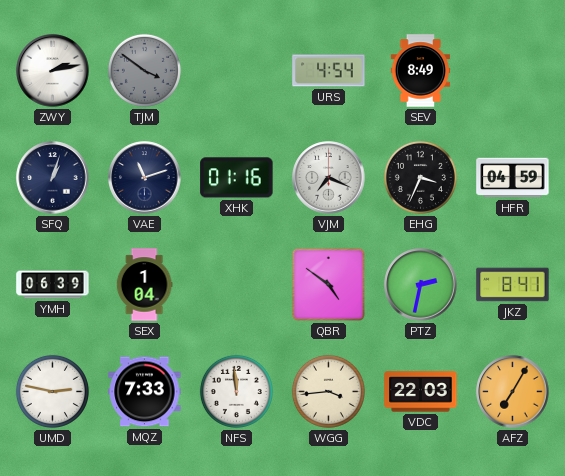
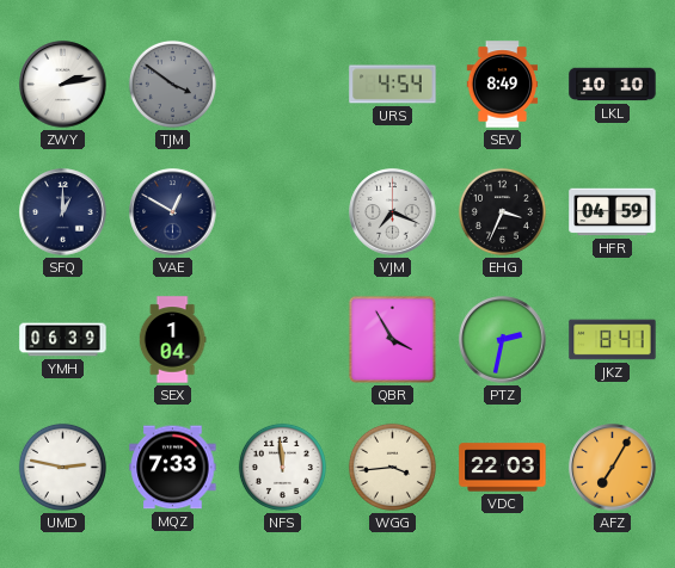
LKL: none -> 10:10 (613, 85)
SFQ: 1:03 -> 1:00 (63, 212)
VAE: 11:12 -> 12:50 (173, 212)
XHK: 01:16 -> none (237, 178)
QBR: 4:51 -> 3:55 (392, 339)
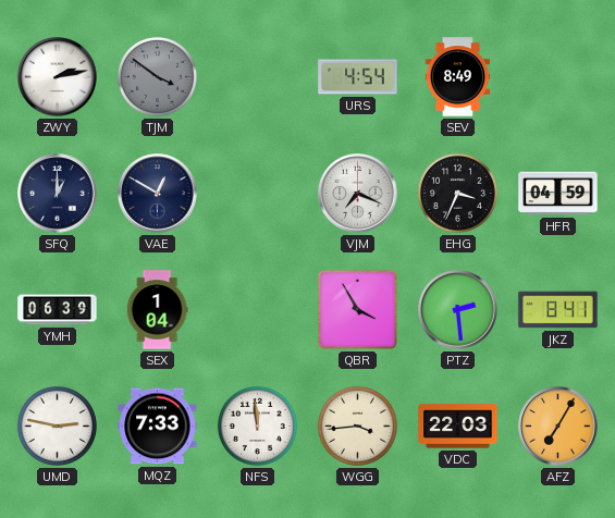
LKL: 10:10 -> none (613, 85)
PTZ: 2:32 -> 2:29 (458, 310)
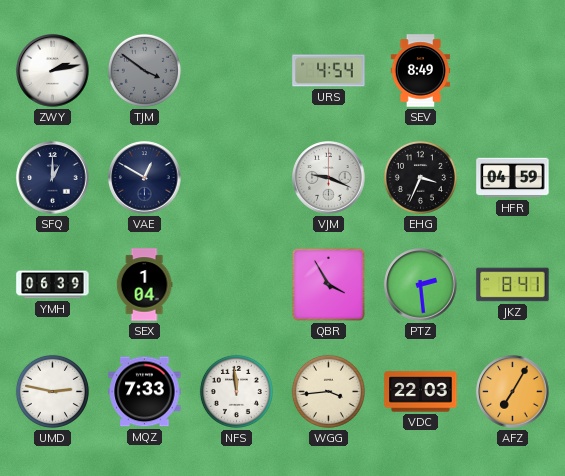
VJM: 7:19 -> 9:19 (329, 178)
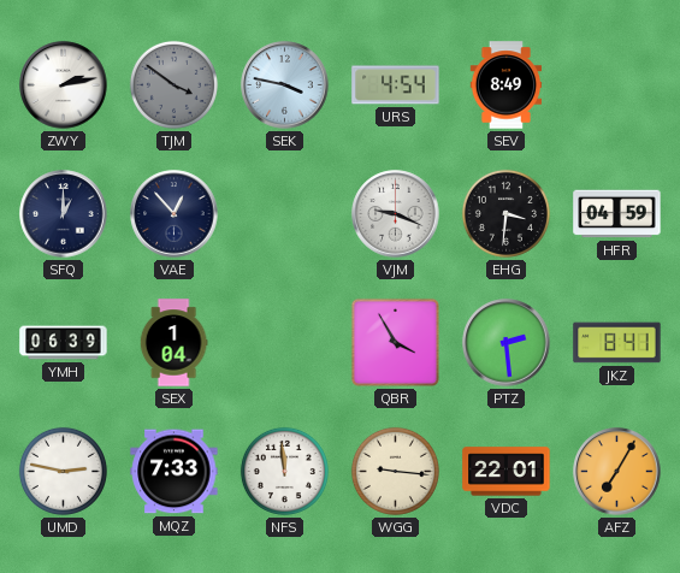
SEK: none -> 3:47 (285, 85)
VAE: 12:50 -> 12:53 (175, 214)
EHG: 3:34 -> 3:31 (505, 213)
WGG: 3:44 -> 9:16 (395, 471)
VDC: 22:03 -> 22:01 (507, 472)
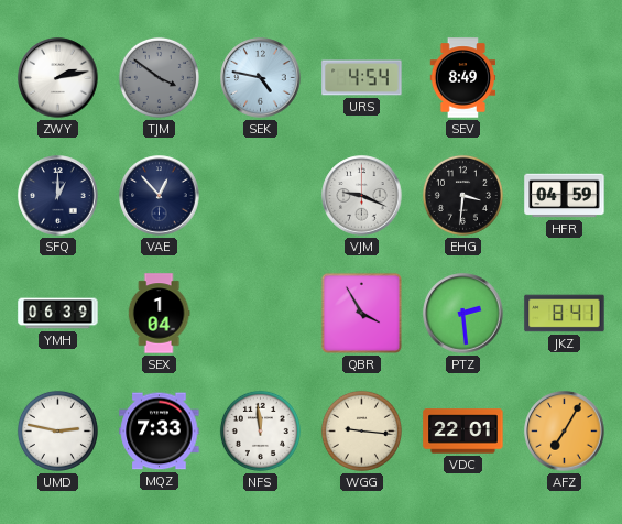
SEK: 3:47 -> 4:47 (261, 78)
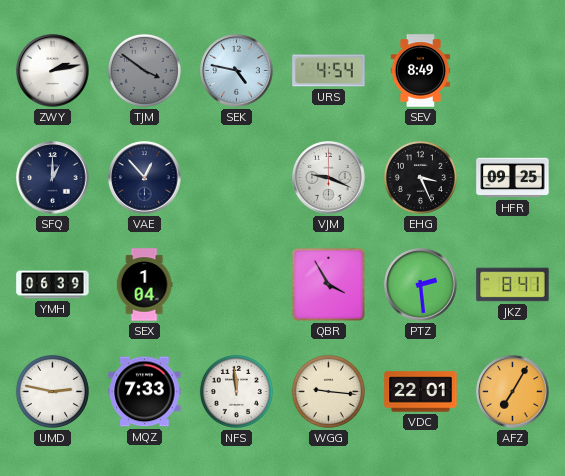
EHG: 3:31 -> 3:26 (420, 177)
HFR: 04:59 -> 09:25 (513, 178)
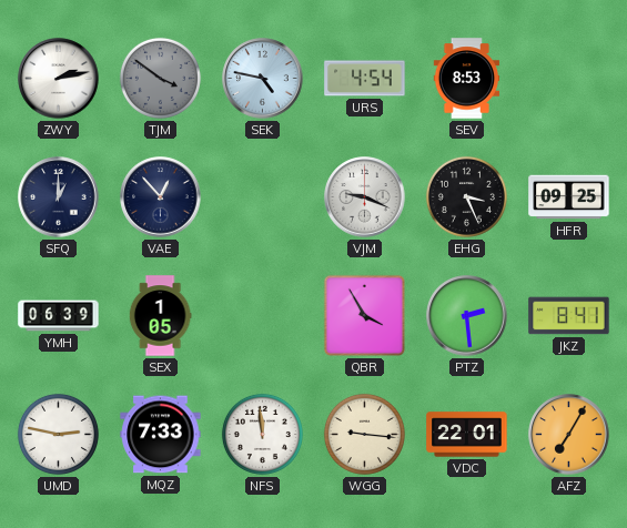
SEV: 8:49 -> 8:53 (467, 79)
SEX: 1:04 -> 1:05 (160, 316)
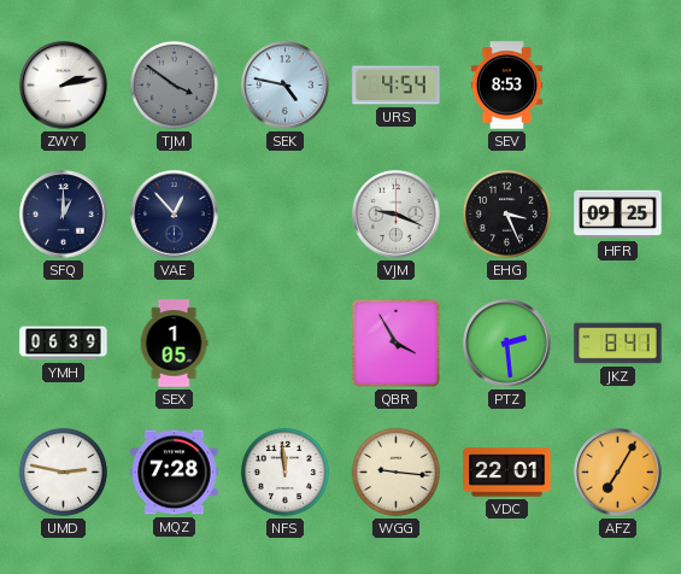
MQZ: 7:33 -> 7:28 (175, 473)
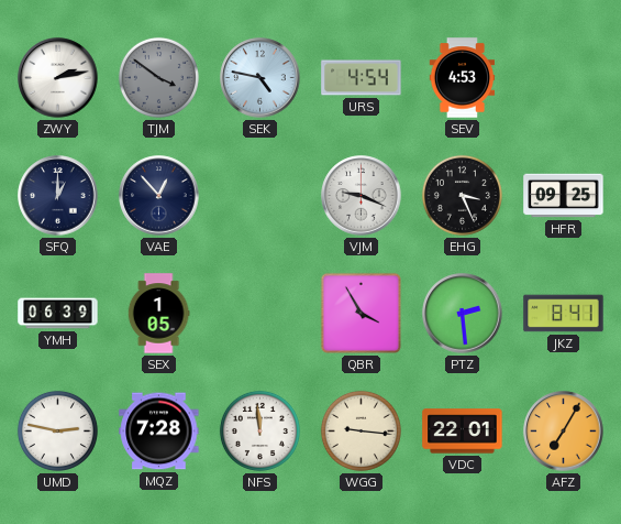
SEV: 8:53 -> 4:53 (463, 78)
